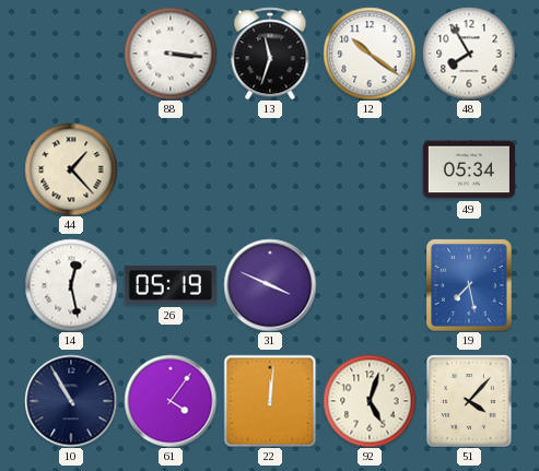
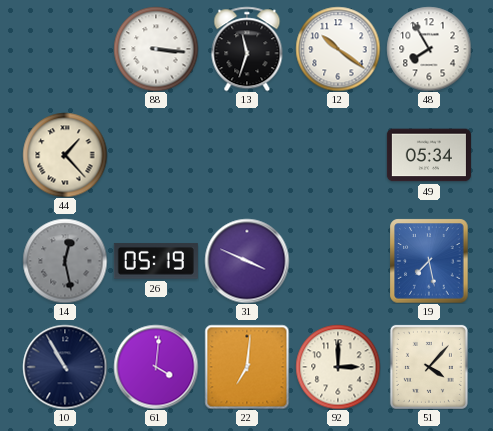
14 dial: white -> grey (65, 261)
61: 4:06 -> 4:01 (156, 367)
22: 12:01 -> 7:01 (247, 367)
92: 5:03 -> 3:00 (338, 367)
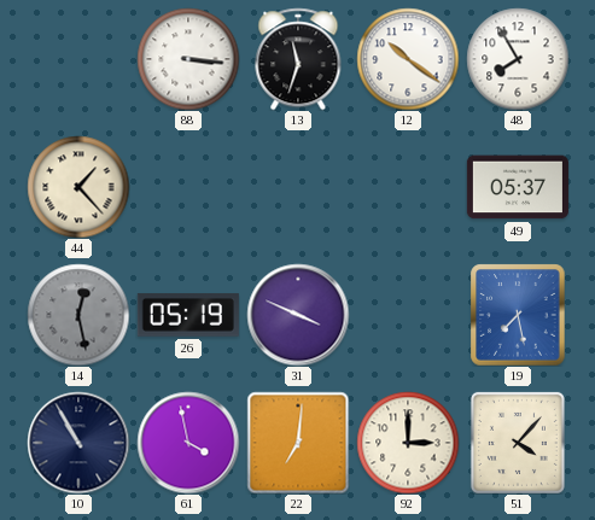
49: 05:34 -> 05:37 (518, 187)
61: 4:01 -> 3:58 (188, 443)
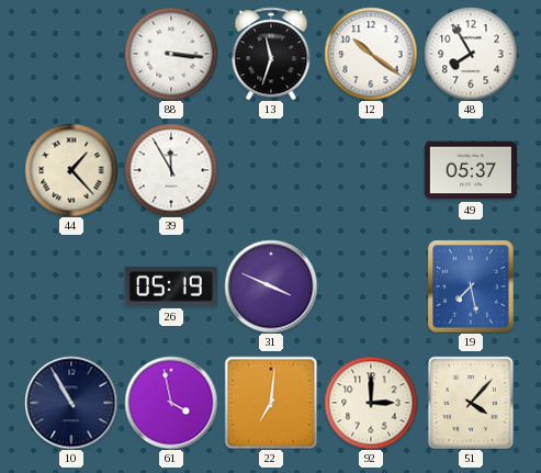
39: none -> 11:55 (171, 170)
14: 12:28 -> none (78, 315)
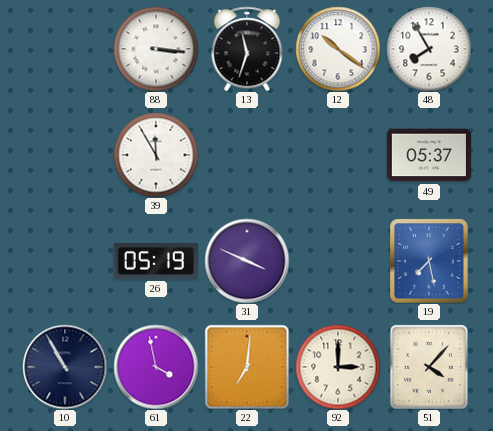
44: 1:23 -> none (71, 170)
